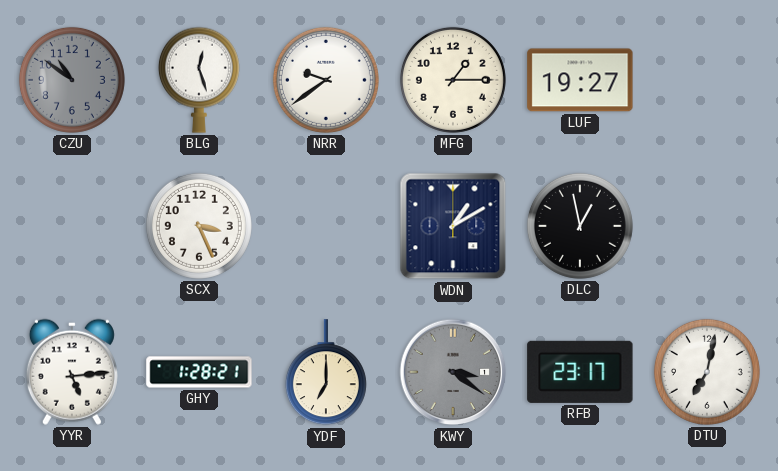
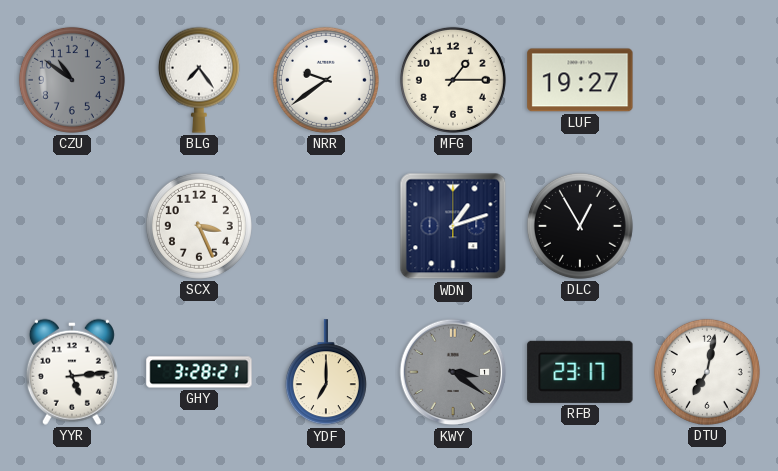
BLG: 12:27 -> 7:24 (199, 80)
WDN: 1:10 -> 1:12 (453, 226)
DLC: 12:58 -> 12:55 (580, 226)
GHY: 1:28 -> 3:28 (199, 372)
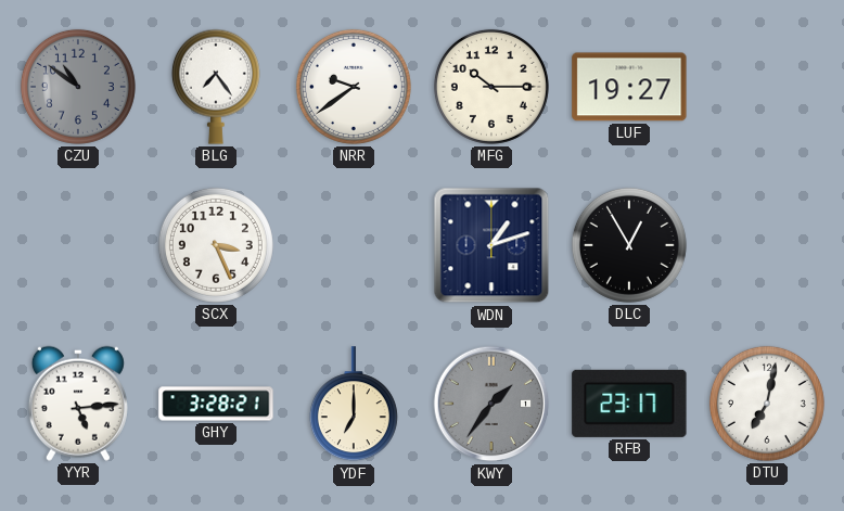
MFG: 1:15 -> 10:15 (491, 87)
KWY: 3:21 -> 1:36 (491, 404)
